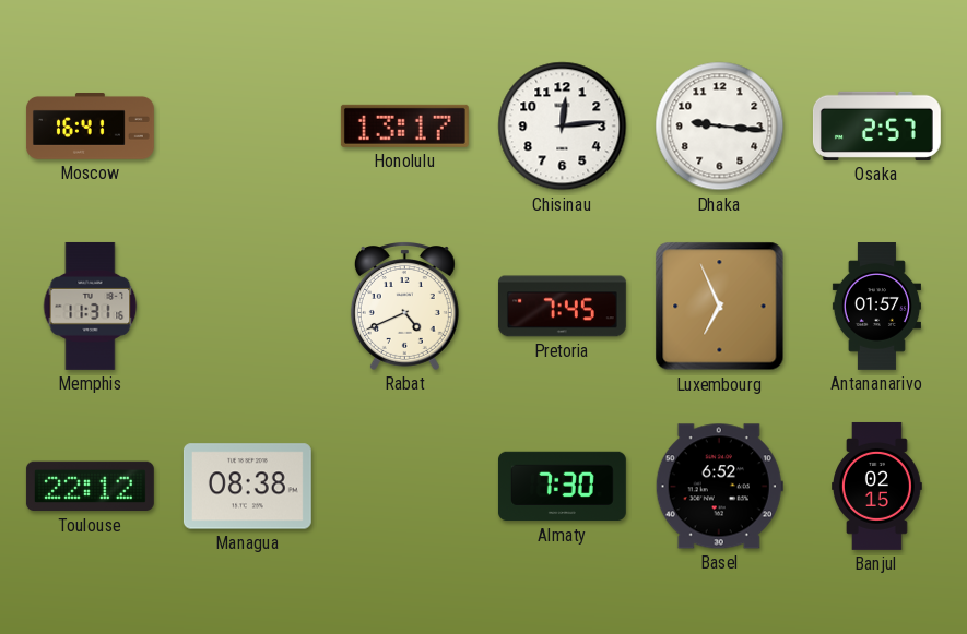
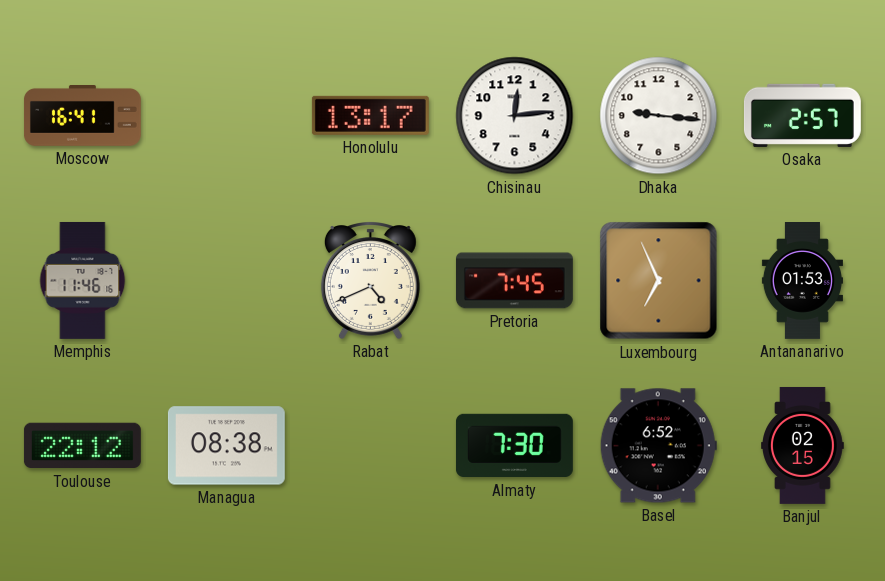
Memphis: 11:31 -> 11:46 (83, 280)
Antananarivo: 01:57 -> 01:53 (802, 281)
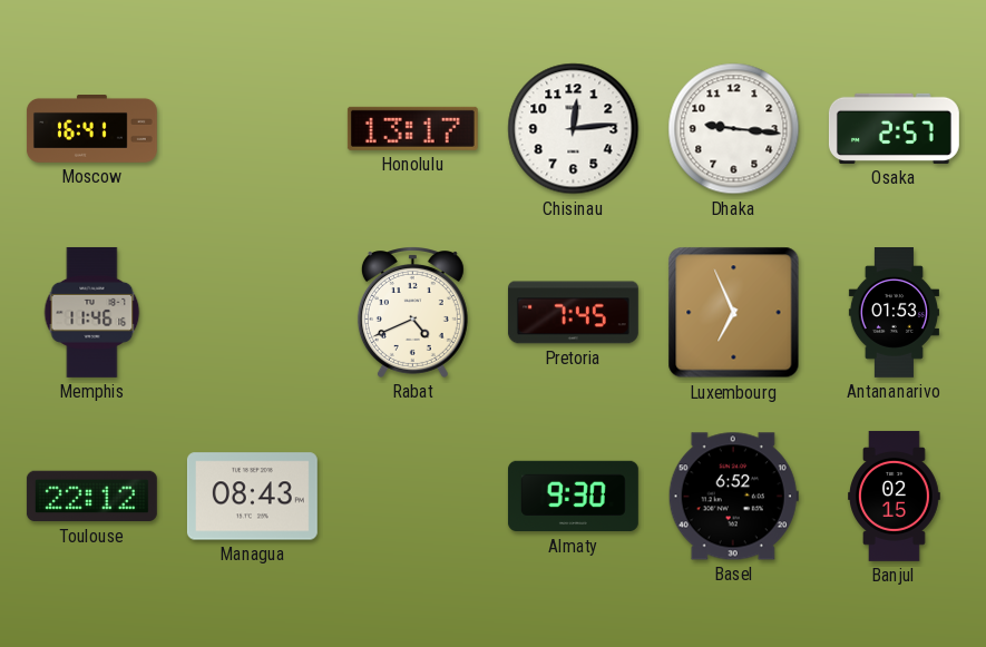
Managua: 08:38 -> 08:43 (252, 497)
Almaty: 7:30 -> 9:30 (573, 497)
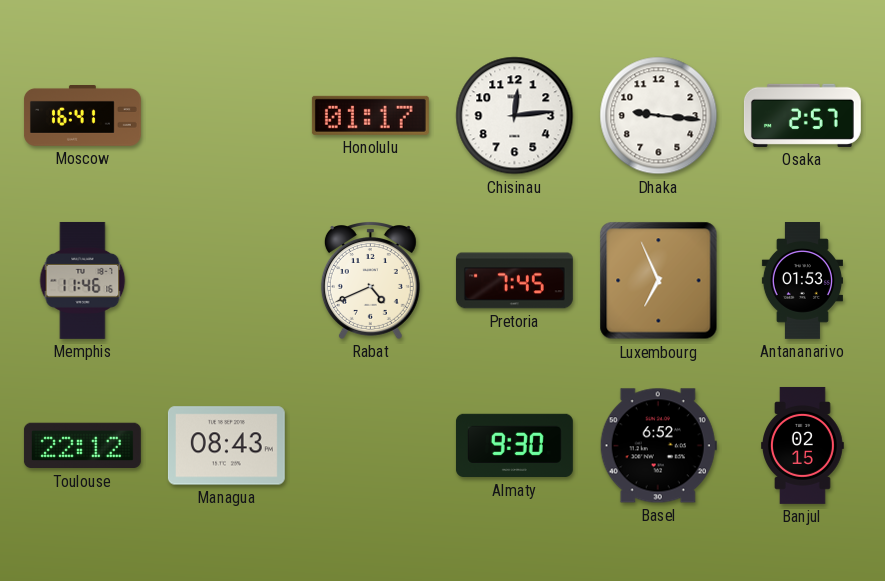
Honolulu: 13:17 -> 01:17 (370, 115)
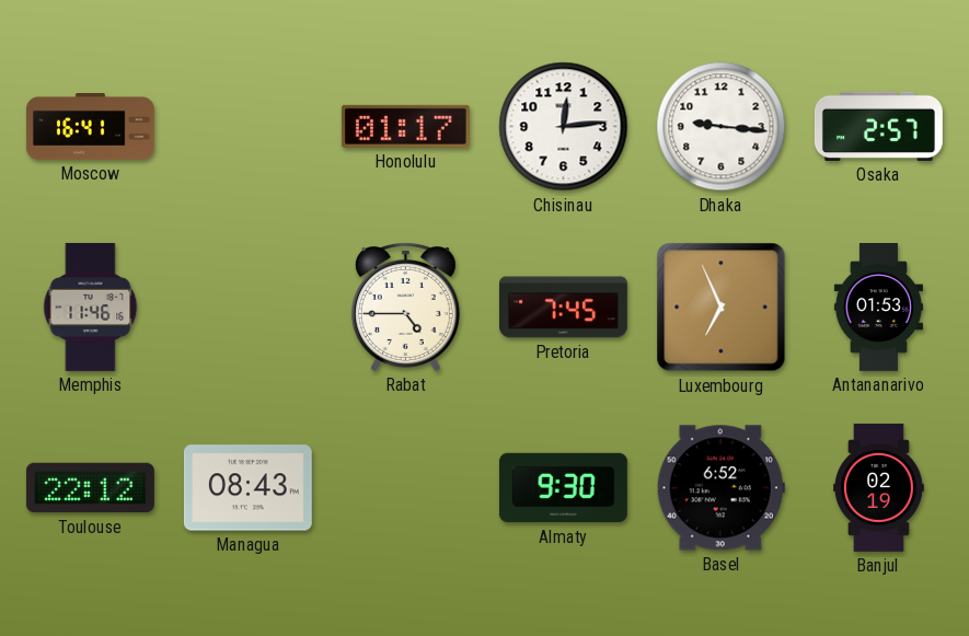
Rabat: 4:41 -> 4:45 (405, 308)
Banjul: 02:15 -> 02:19 (879, 487)
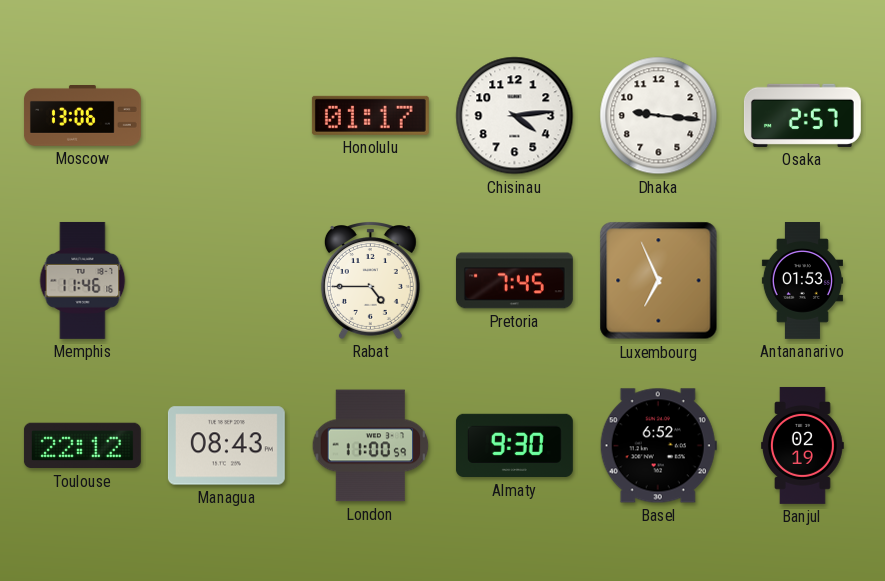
Moscow: 16:41 -> 13:06 (82, 116)
Chisinau: 12:14 -> 4:14 (515, 116)
London: none -> 11:00 (371, 446)
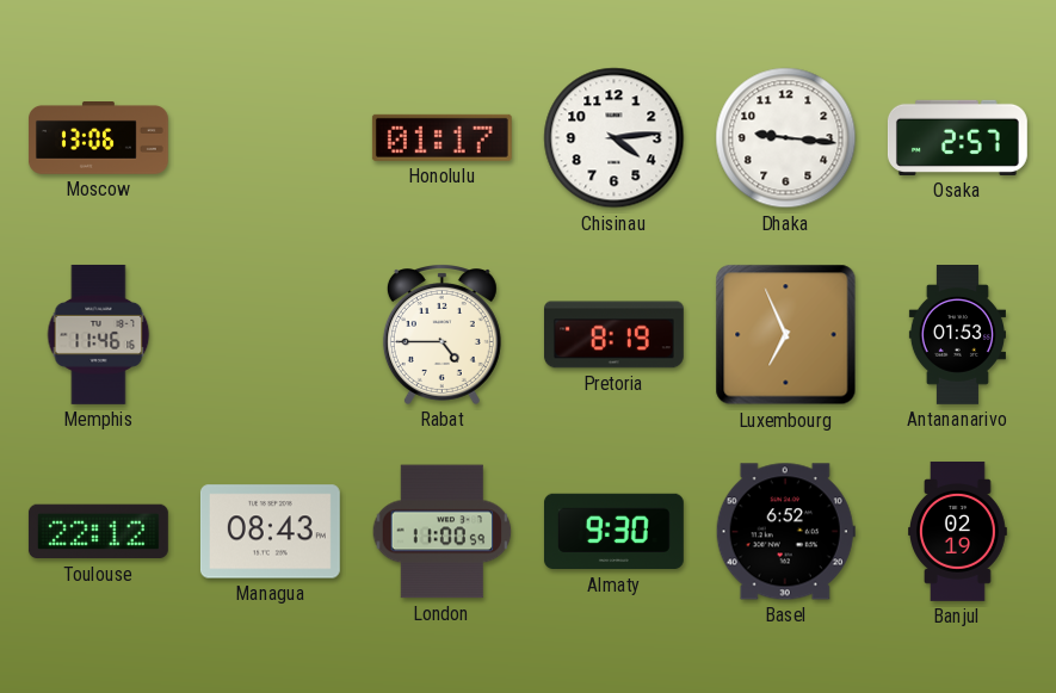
Pretoria: 7:45 -> 8:19 (613, 335)
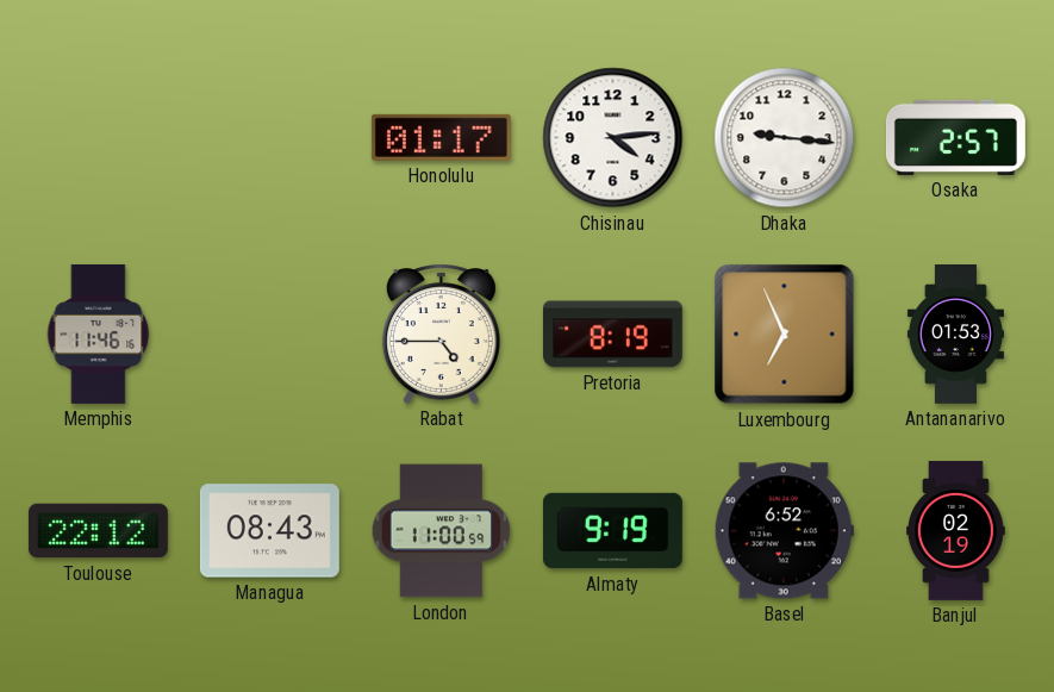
Moscow: 13:06 -> none (98, 138)
Almaty: 9:30 -> 9:19 (612, 531)
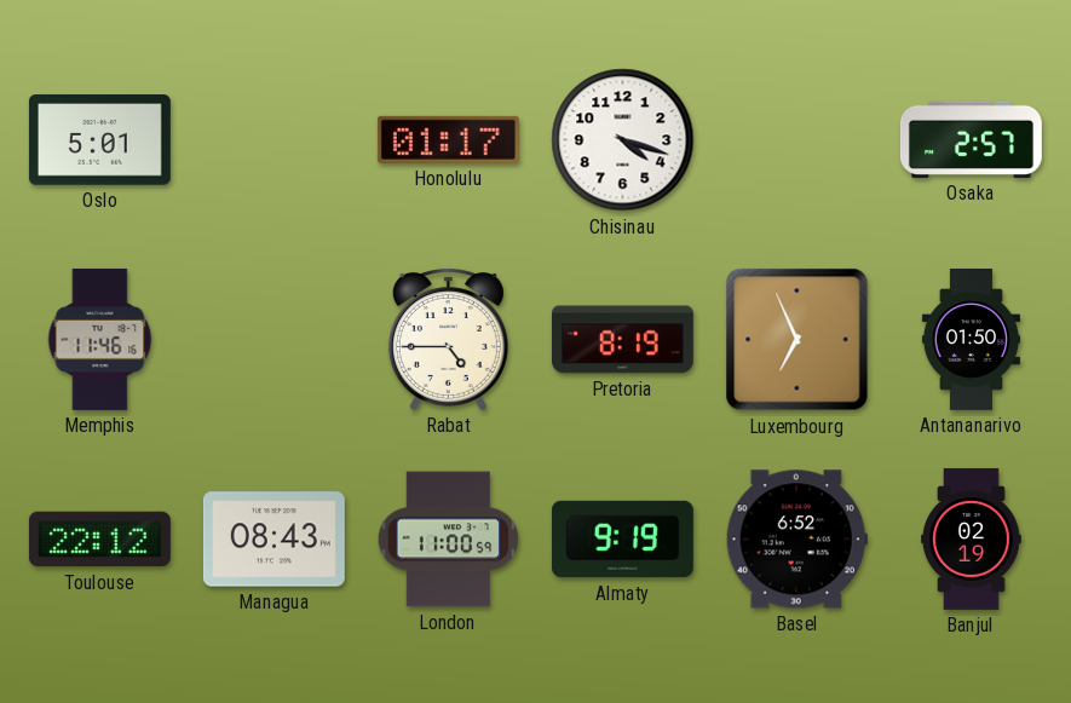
Oslo: none -> 5:01 (99, 140)
Chisinau: 4:14 -> 4:18 (623, 140)
Dhaka: 9:16 -> none (785, 138)
Antananarivo: 01:53 -> 01:50 (971, 340)
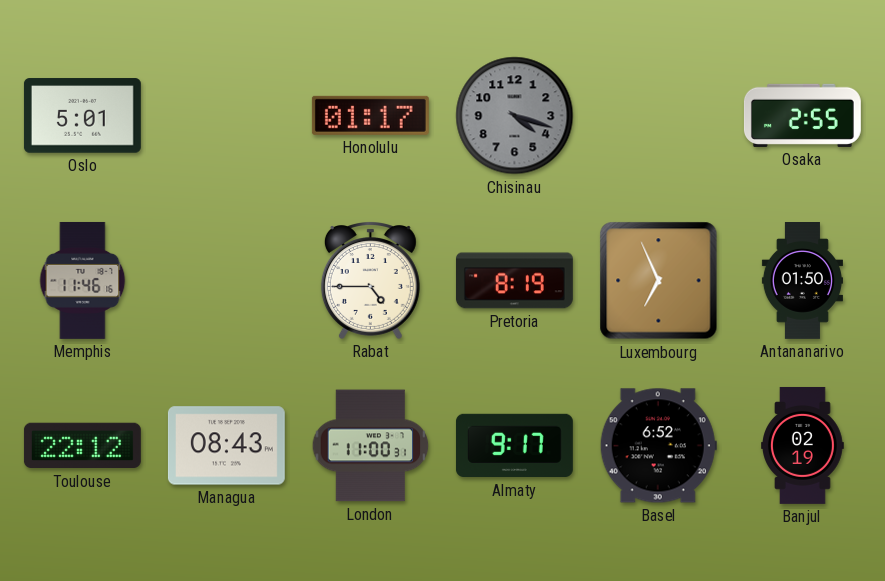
Chisinau dial: white -> grey (515, 116)
Osaka: 2:57 -> 2:55 (802, 115)
London: 11:00:59 -> 11:00:31 (371, 446)
Almaty: 9:19 -> 9:17 (514, 446)
